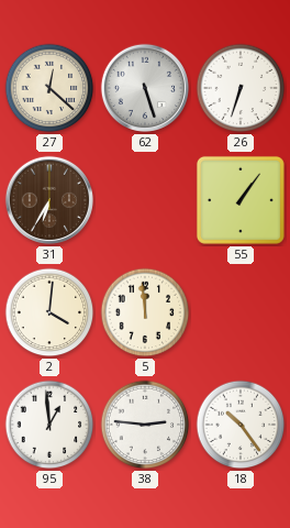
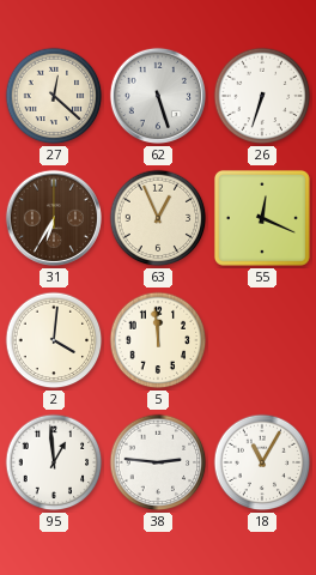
63: none -> 12:56 (158, 218)
55: 1:06 -> 12:19 (262, 218)
18: 10:24 -> 11:05 (262, 462)
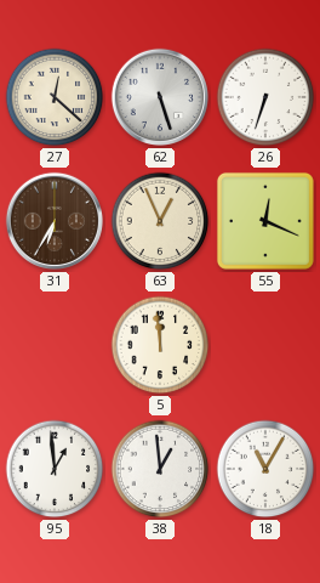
2: 4:01 -> none (54, 340)
38: 2:46 -> 12:59 (160, 469)
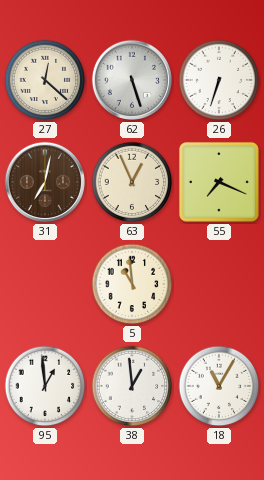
31: 6:35 -> 7:02 (45, 182)
55: 12:19 -> 7:19 (219, 182)
5: 11:59 -> 10:59 (132, 284)
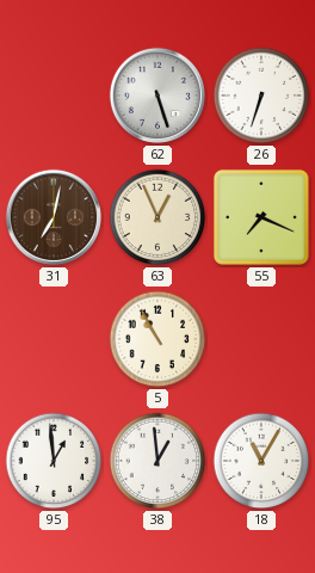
27: 12:22 -> none (45, 80)
5: 10:59 -> 10:55 (157, 339)
